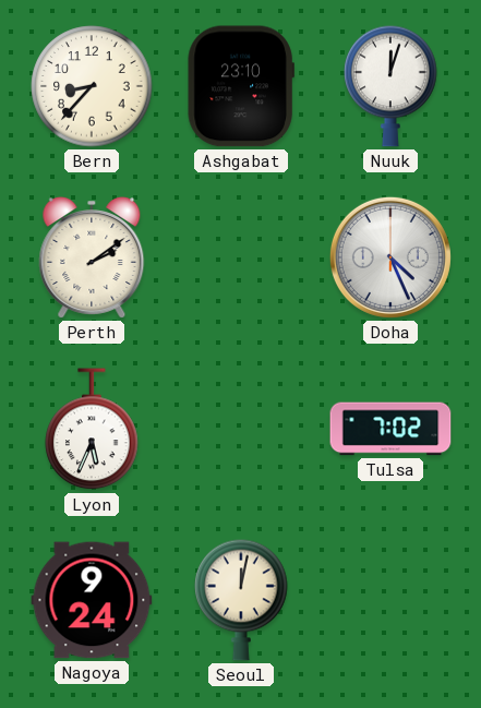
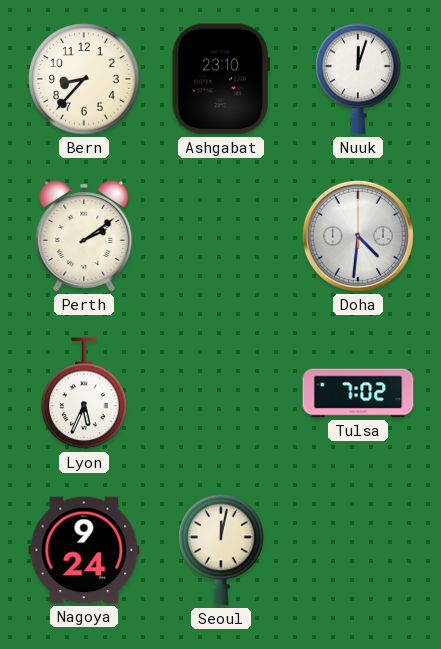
Doha: 4:26 -> 4:31 (358, 236)
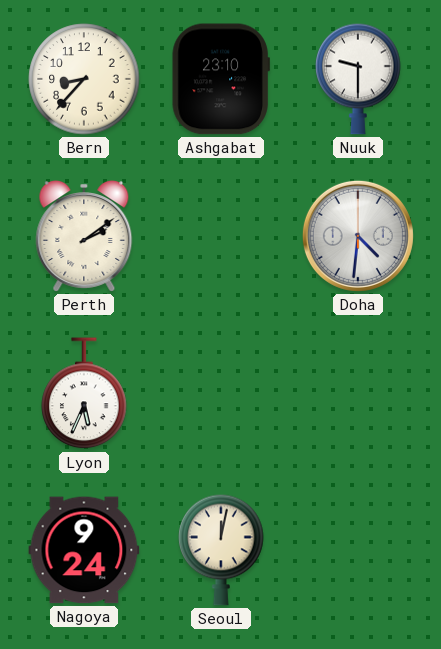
Nuuk: 12:03 -> 9:30 (358, 79)
Tulsa: 7:02 -> none (358, 393)
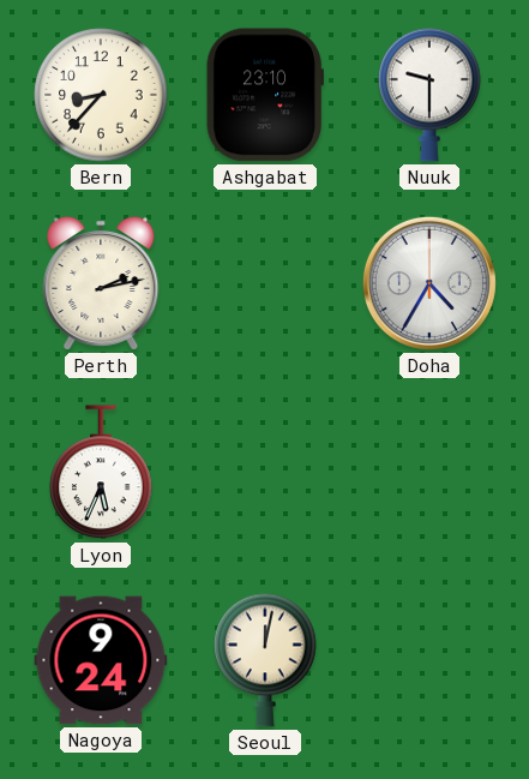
Perth: 2:09 -> 2:13 (101, 284)
Doha: 4:31 -> 4:35 (429, 283)
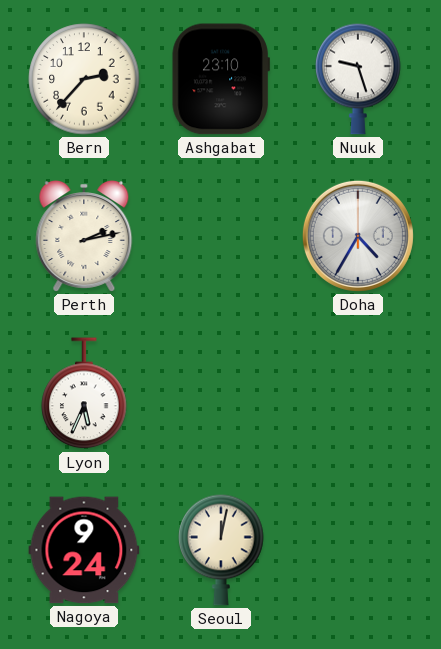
Bern: 8:37 -> 2:37 (84, 79)
Nuuk: 9:30 -> 9:27 (358, 79)
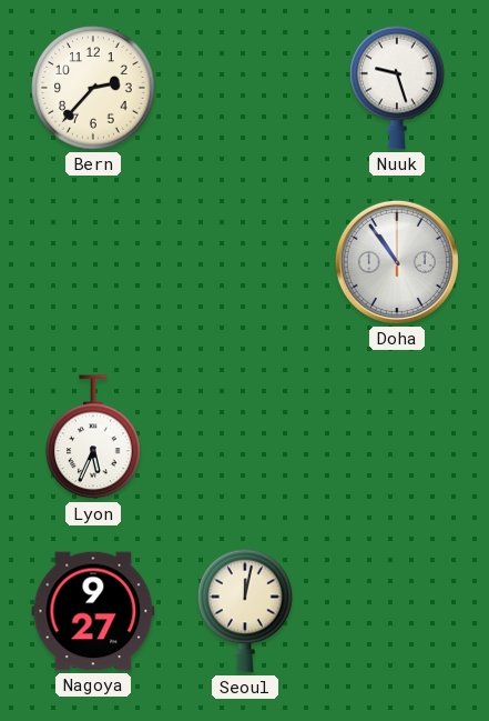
Ashgabat: 23:10 -> none (221, 79)
Perth: 2:13 -> none (84, 237)
Doha: 4:35 -> 10:54 (397, 262)
Nagoya: 9:24 -> 9:27 (93, 611)
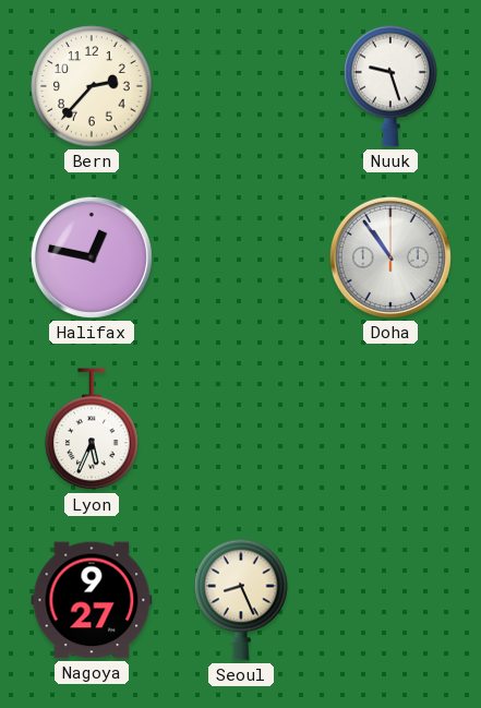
Halifax: none -> 12:47 (92, 257)
Seoul: 12:02 -> 8:26 (241, 600)
